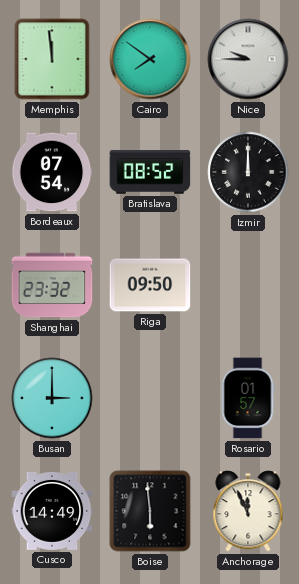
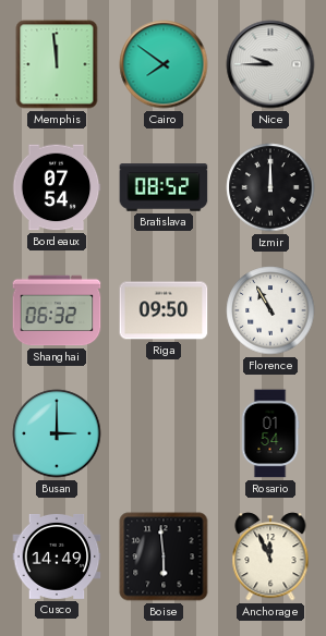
Shanghai: 23:32 -> 06:32 (57, 310)
Florence: none -> 10:55 (270, 310)
Rosario: 01:57 -> 01:54 (270, 433)
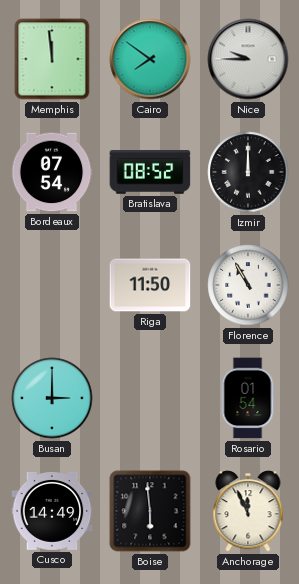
Shanghai: 06:32 -> none (57, 310)
Riga: 09:50 -> 11:50 (150, 285)
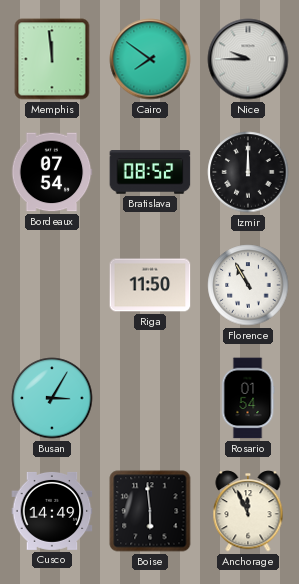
Busan: 3:00 -> 3:05 (52, 398)
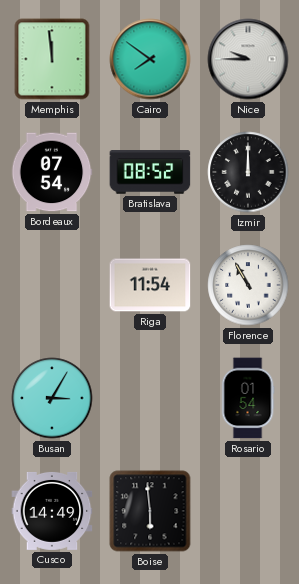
Riga: 11:50 -> 11:54 (150, 285)
Anchorage: 11:56 -> none (248, 511)
